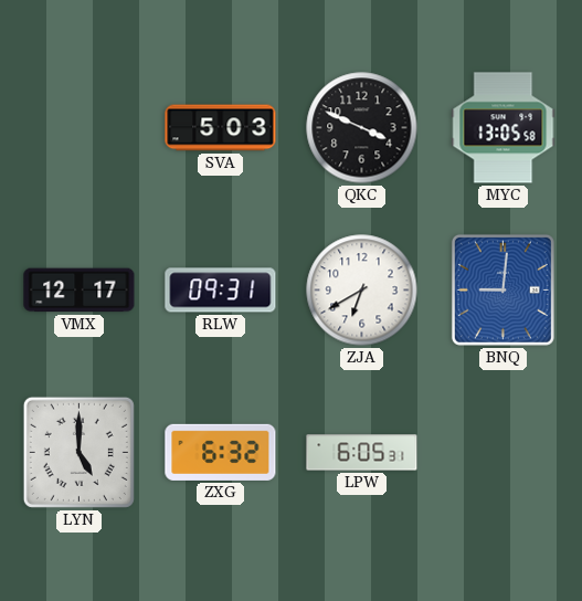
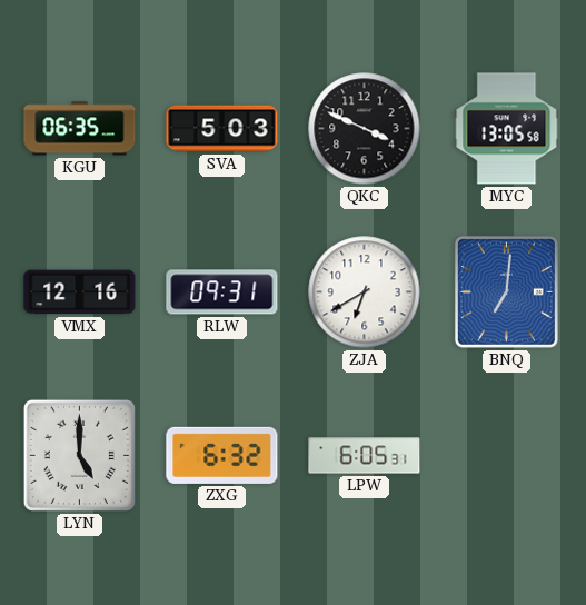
KGU: none -> 06:35 (80, 129)
VMX: 12:17 -> 12:16 (80, 292)
BNQ: 9:01 -> 7:01 (506, 291)
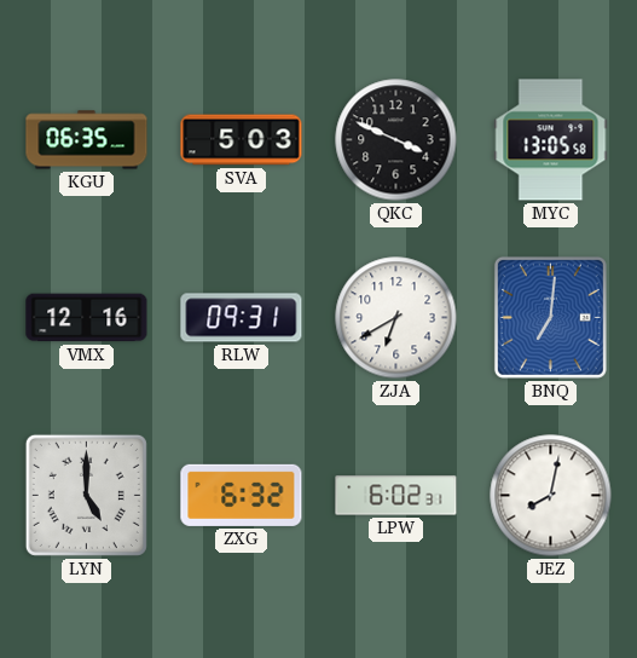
LPW: 6:05 -> 6:02 (396, 496)
JEZ: none -> 8:02 (551, 496)
